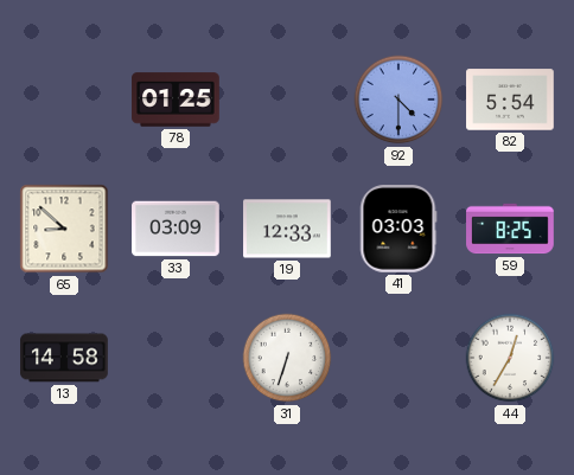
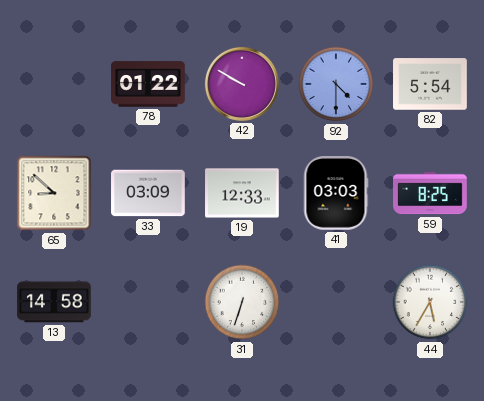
78: 01:25 -> 01:22 (148, 84)
42: none -> 9:50 (242, 84)
44: 12:35 -> 5:35 (430, 302)
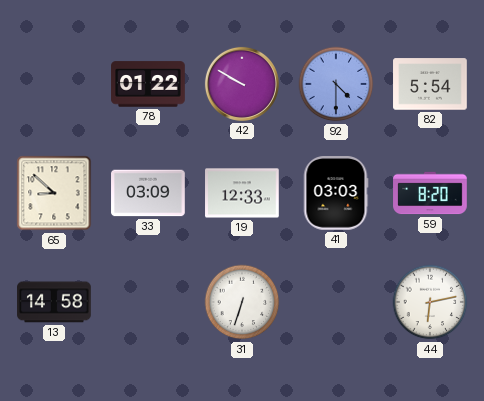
59: 8:25 -> 8:20 (430, 193)
44: 5:35 -> 6:13 (430, 302)
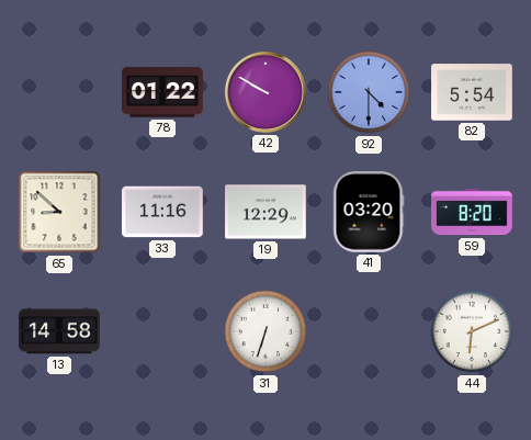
33: 03:09 -> 11:16 (162, 212)
19: 12:33 -> 12:29 (265, 212)
41: 03:03 -> 03:20 (369, 212)
44: 6:13 -> 6:11 (472, 331)
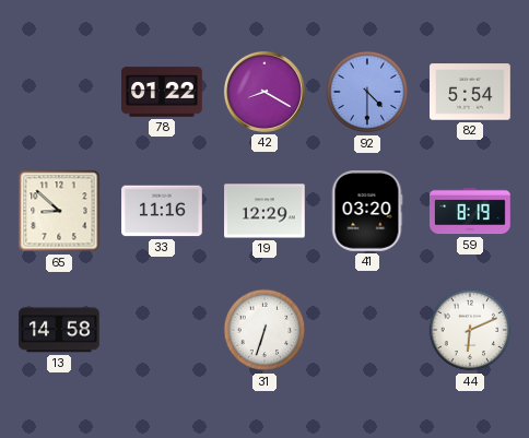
42: 9:50 -> 8:20 (264, 92)
59: 8:20 -> 8:19 (470, 211)
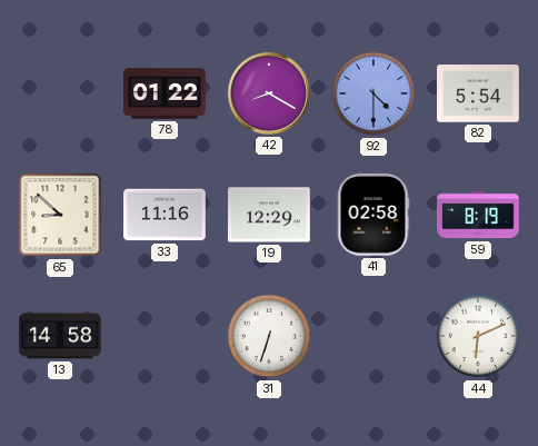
41: 03:20 -> 02:58 (373, 215)
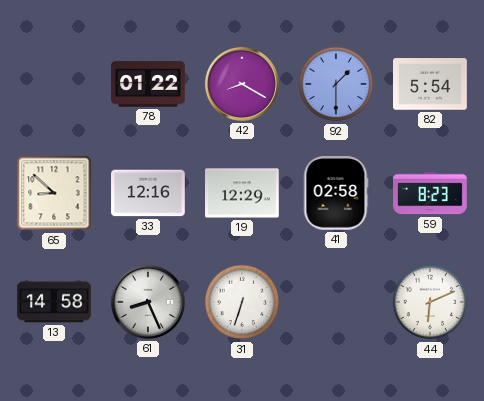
92: 4:30 -> 1:30 (336, 84)
33: 11:16 -> 12:16 (148, 193)
59: 8:19 -> 8:23 (430, 193)
61: none -> 8:26 (148, 302)
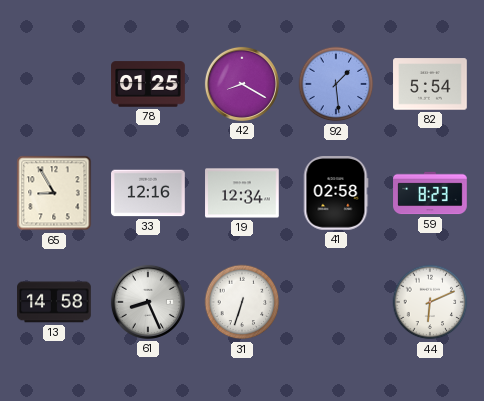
78: 01:22 -> 01:25 (148, 84)
92: 1:30 -> 1:29 (336, 84)
65: 8:52 -> 8:55 (54, 193)
19: 12:29 -> 12:34 (242, 193)
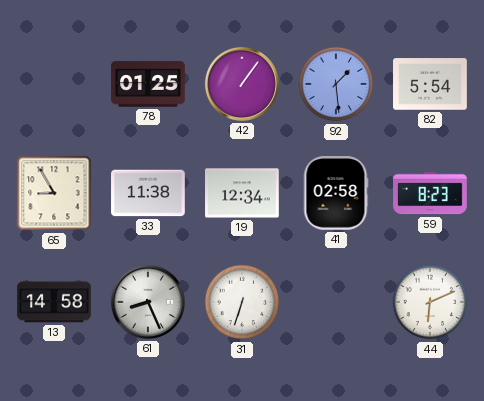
42: 8:20 -> 1:06 (242, 84)
33: 12:16 -> 11:38 (148, 193)
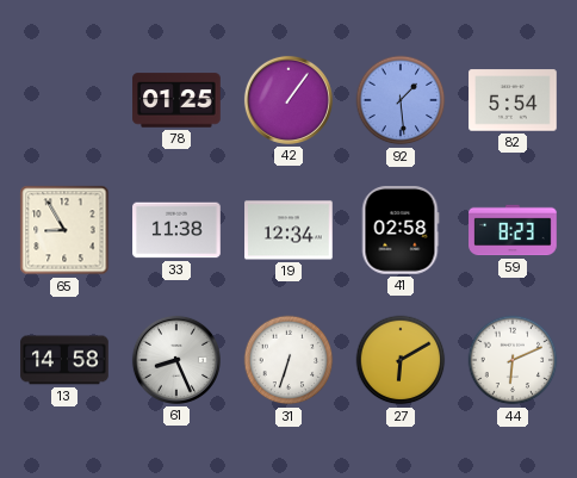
27: none -> 6:10 (401, 360)
